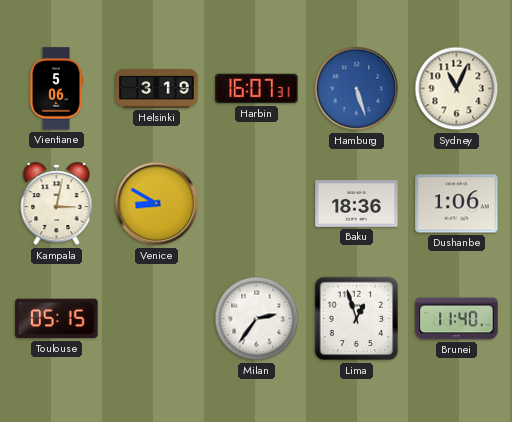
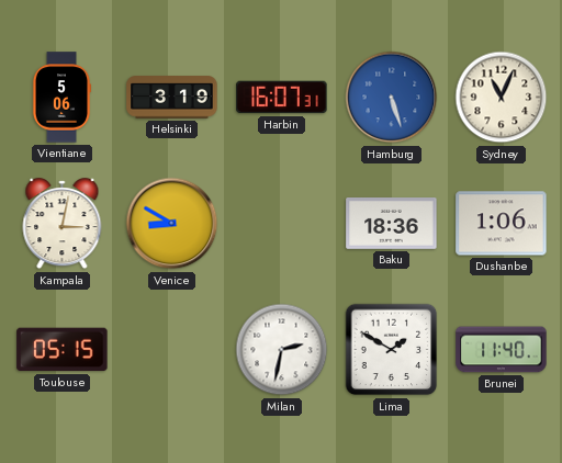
Milan: 2:36 -> 2:32 (282, 350)
Lima: 12:57 -> 1:50 (392, 350)
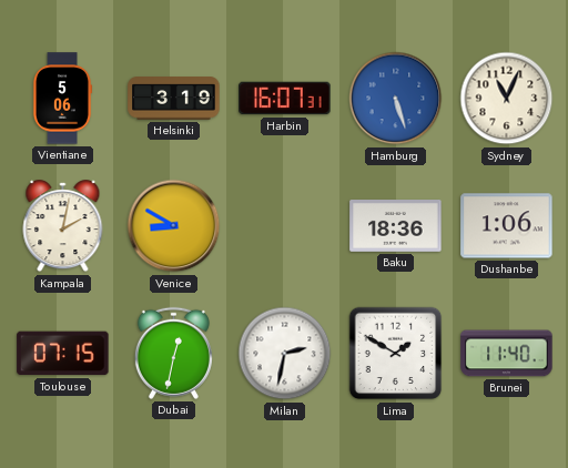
Kampala: 3:02 -> 2:02 (63, 226)
Toulouse: 05:15 -> 07:15 (63, 354)
Dubai: none -> 12:32 (173, 353)
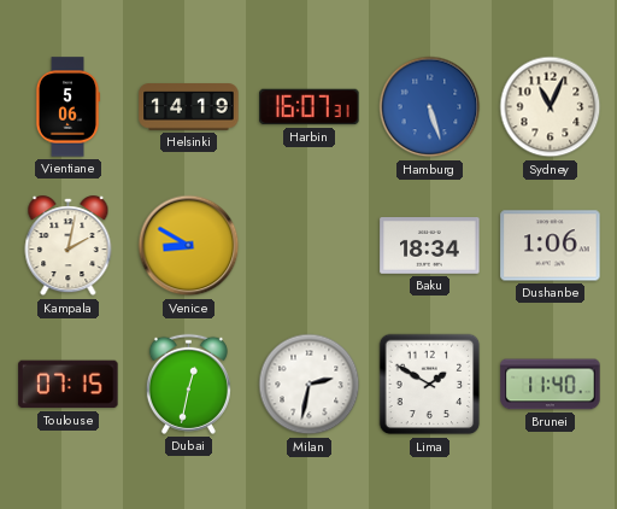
Helsinki: 3:19 -> 14:19 (189, 107)
Baku: 18:36 -> 18:34 (430, 246)
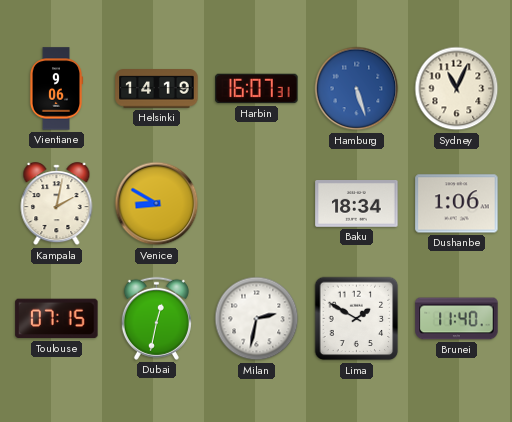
Vientiane: 5:06 -> 9:06 (56, 89)
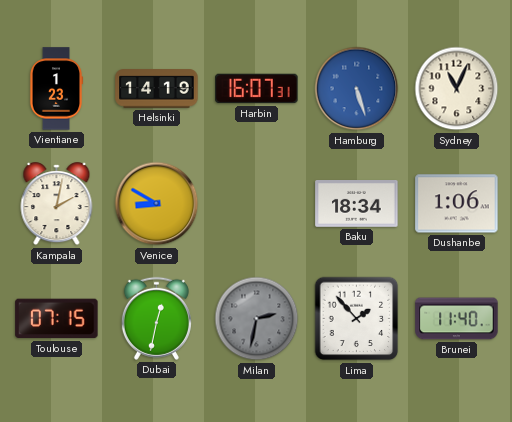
Vientiane: 9:06 -> 1:23 (56, 89)
Milan dial: white -> grey (257, 319)
Lima: 1:50 -> 1:53 (357, 319)
